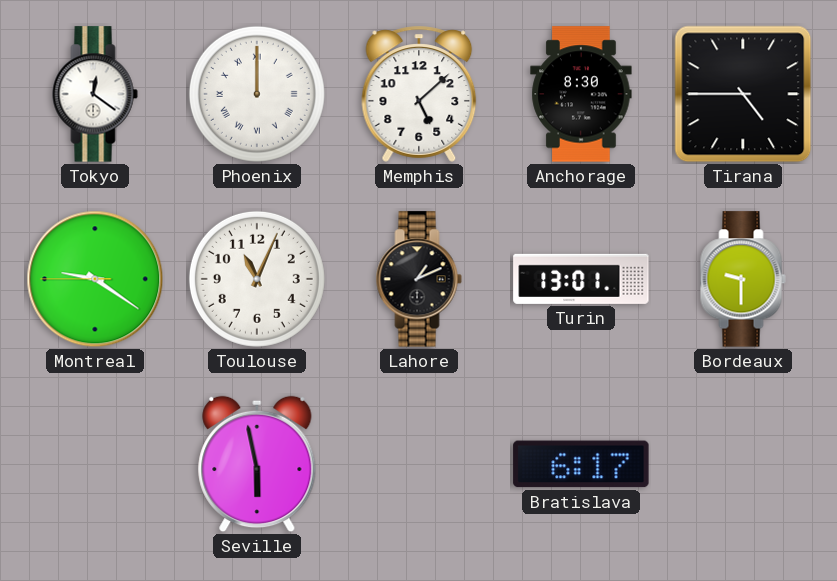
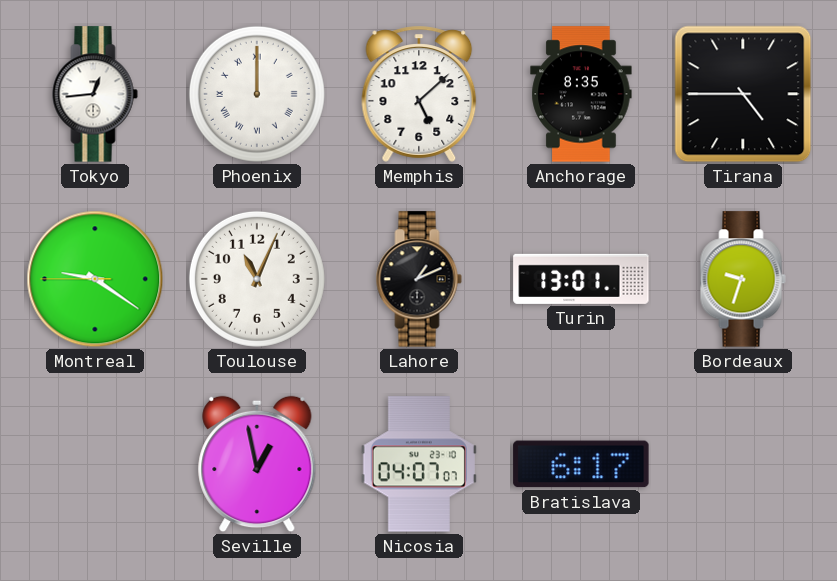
Tokyo: 12:21 -> 12:44 (95, 94)
Anchorage: 8:30 -> 8:35 (581, 94)
Bordeaux: 9:30 -> 9:33 (743, 279)
Seville: 5:58 -> 12:58 (257, 464)
Nicosia: none -> 04:07 (419, 464)
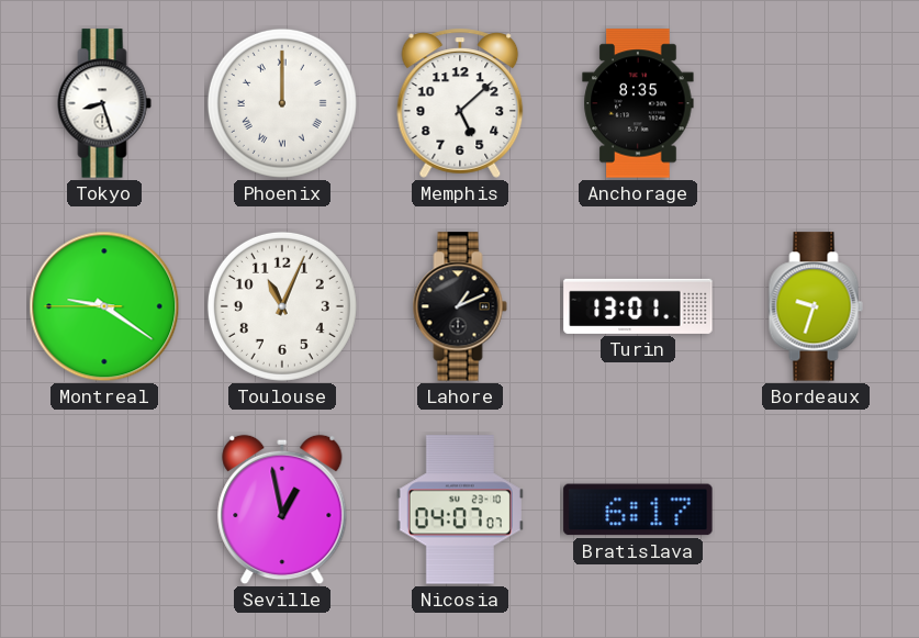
Tokyo: 12:44 -> 8:27 (104, 103)
Tirana: 4:45 -> none (743, 94)
